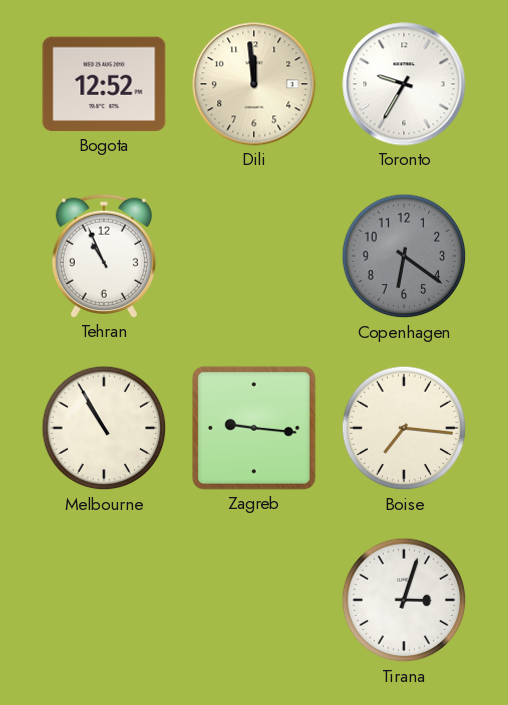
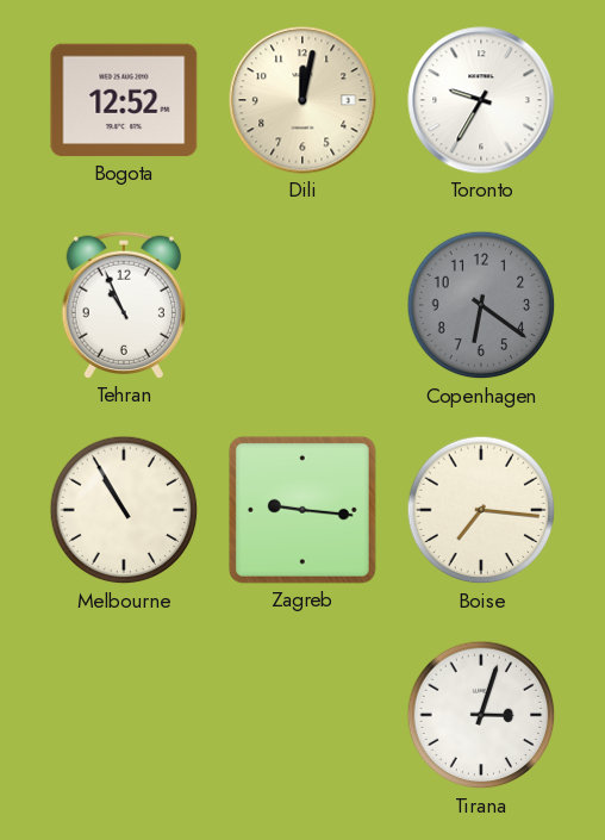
Dili: 11:59 -> 12:02 (302, 100)
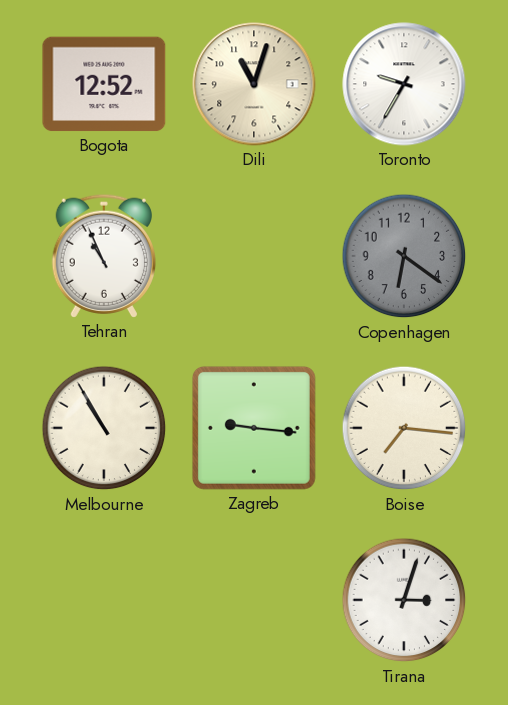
Dili: 12:02 -> 11:03 (254, 84)
